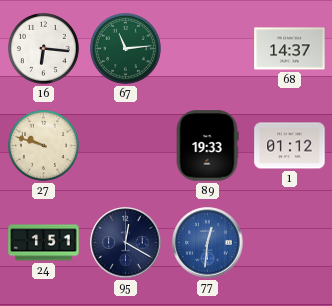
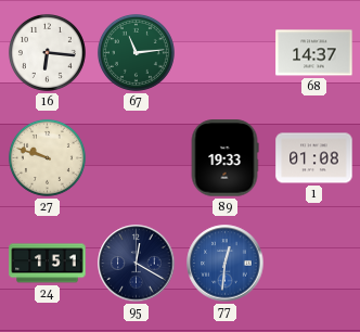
1: 01:12 -> 01:08 (314, 158)
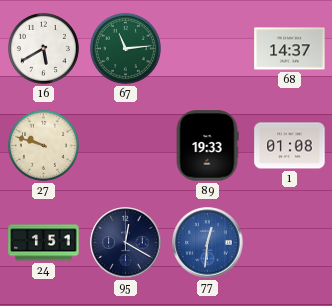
16: 6:16 -> 5:40 (43, 48)
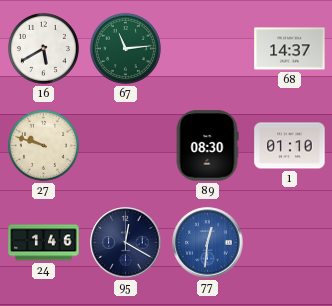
89: 19:33 -> 08:30 (207, 146)
1: 01:08 -> 01:10 (290, 146)
24: 1:51 -> 1:46 (44, 243)
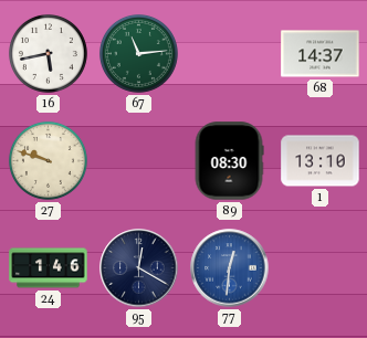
16: 5:40 -> 5:43 (48, 53)
1: 01:10 -> 13:10 (321, 161)
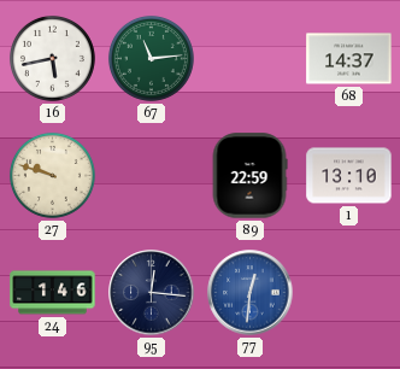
89: 08:30 -> 22:59 (249, 176)
95: 12:20 -> 12:16 (152, 293)
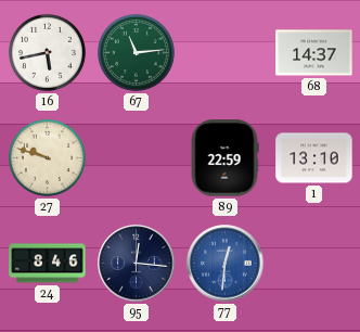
24: 1:46 -> 8:46 (48, 264)
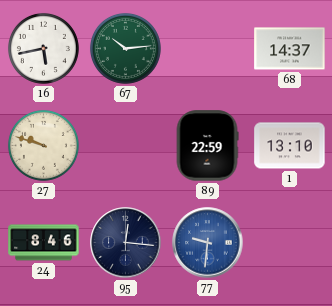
67: 11:14 -> 10:14 (125, 48)
77: 12:31 -> 9:31 (208, 243)
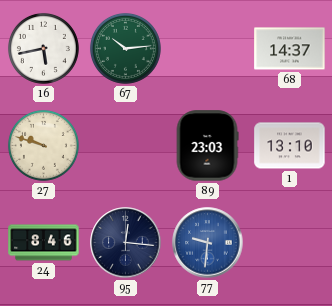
89: 22:59 -> 23:03 (207, 146)
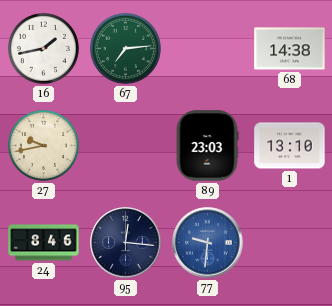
16: 5:43 -> 1:43 (43, 48)
67: 10:14 -> 7:14 (125, 48)
68: 14:37 -> 14:38 (290, 49)
27: 9:48 -> 9:43 (43, 145)
